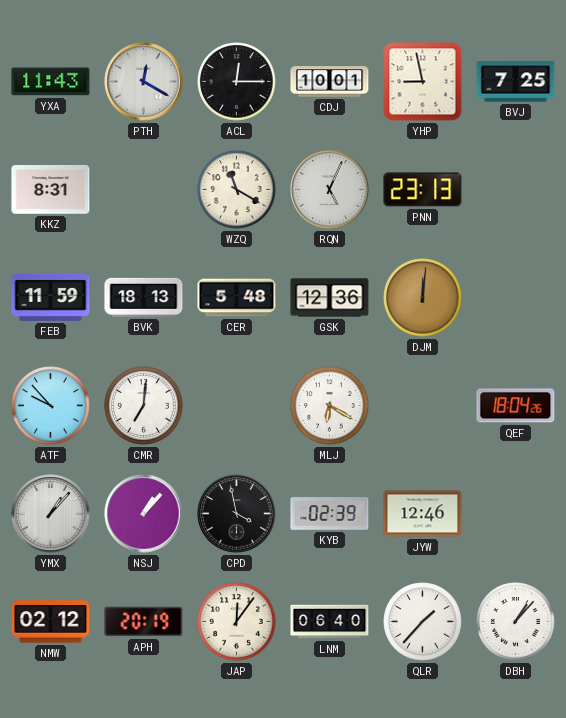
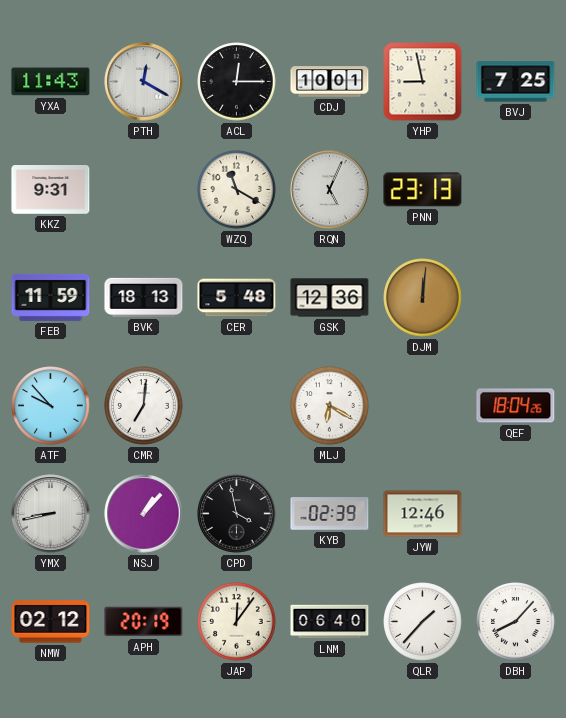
KKZ: 8:31 -> 9:31 (51, 190)
YMX: 1:07 -> 8:43 (51, 514)
DBH: 1:07 -> 8:07 (516, 622)
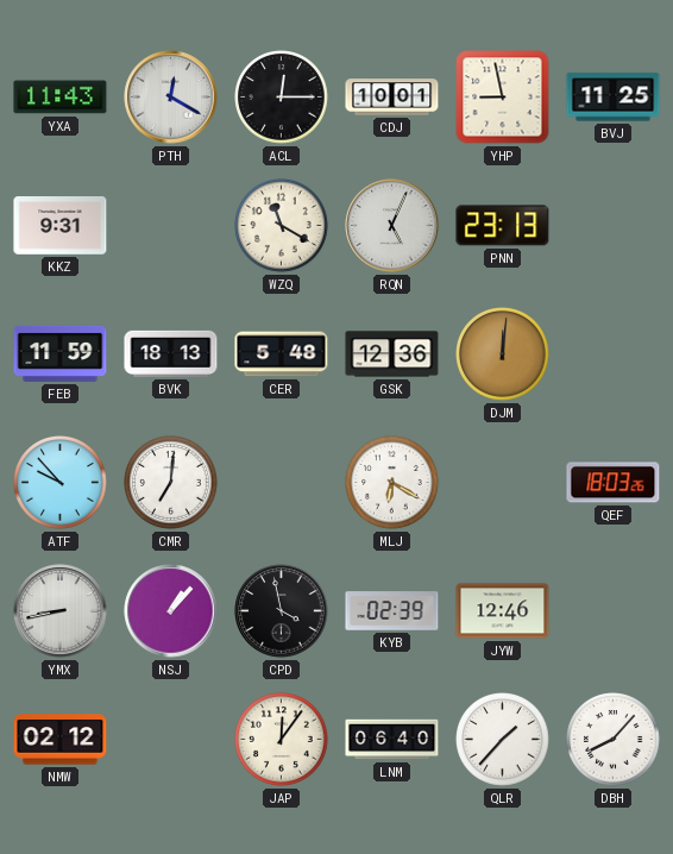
BVJ: 7:25 -> 11:25 (614, 98)
QEF: 18:04 -> 18:03 (614, 483)
APH: 20:19 -> none (144, 622)
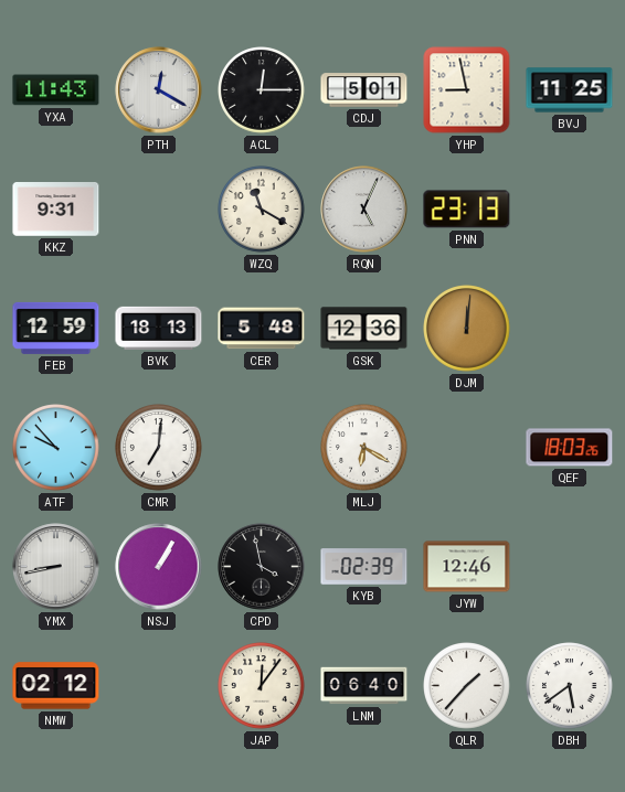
CDJ: 10:01 -> 5:01 (364, 90)
FEB: 11:59 -> 12:59 (56, 328)
NSJ: 1:07 -> 1:05 (159, 567)
DBH: 8:07 -> 5:39 (570, 686)
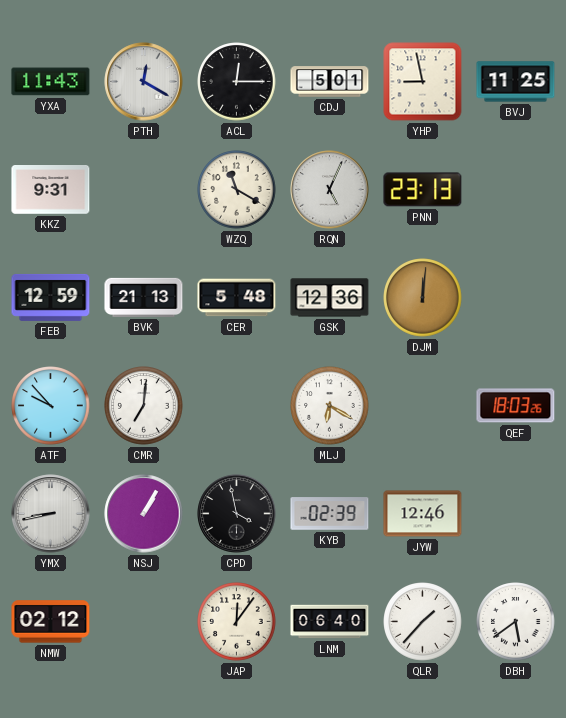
BVK: 18:13 -> 21:13 (144, 297)
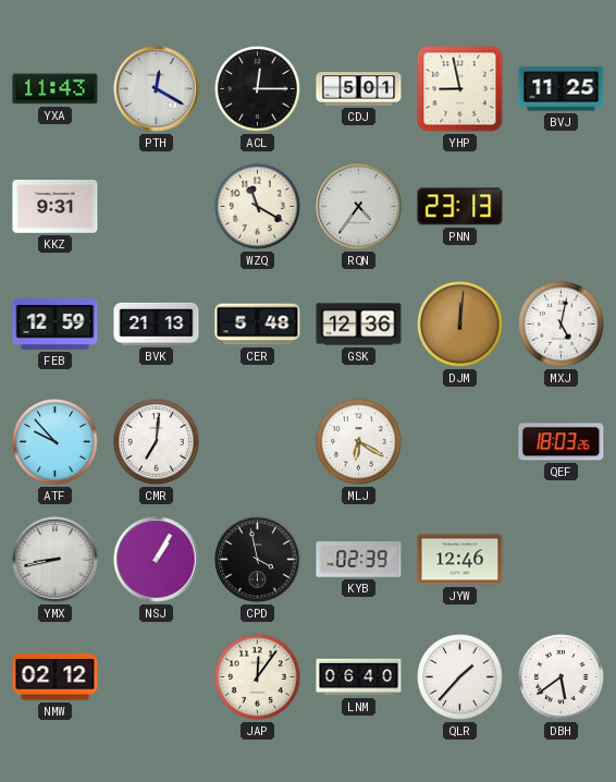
RQN: 5:04 -> 4:36 (359, 207)
MXJ: none -> 5:02 (562, 325)
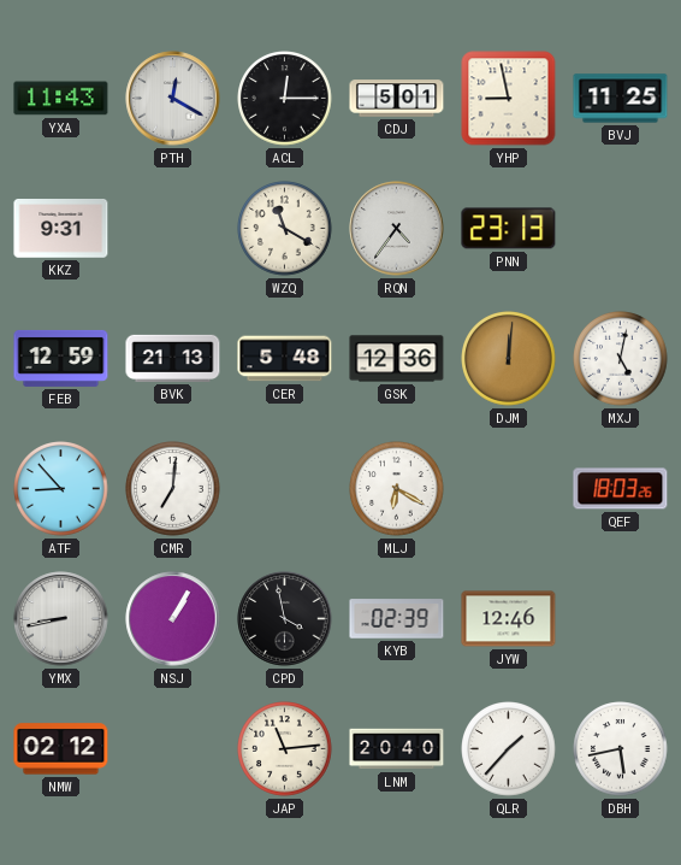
ATF: 9:53 -> 8:53 (61, 489)
JAP: 12:06 -> 11:14 (285, 749)
LNM: 06:40 -> 20:40 (397, 749)
DBH: 5:39 -> 5:43 (621, 749)
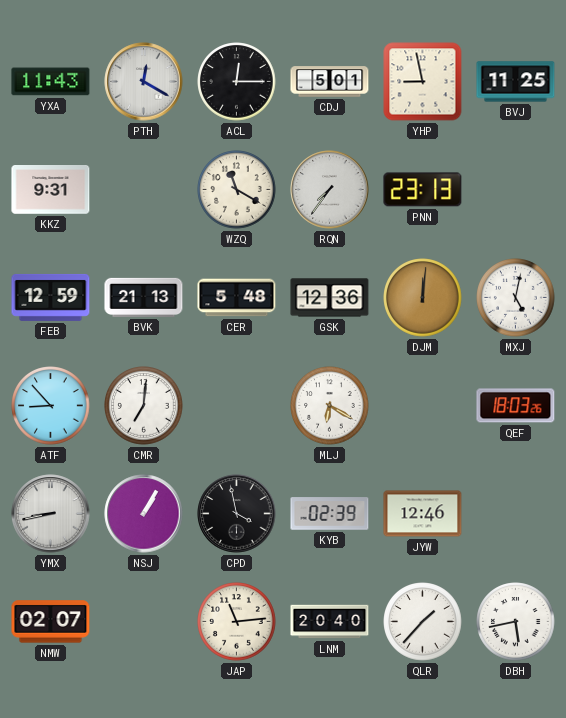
RQN: 4:36 -> 7:36 (330, 190)
NMW: 02:12 -> 02:07 (51, 622)
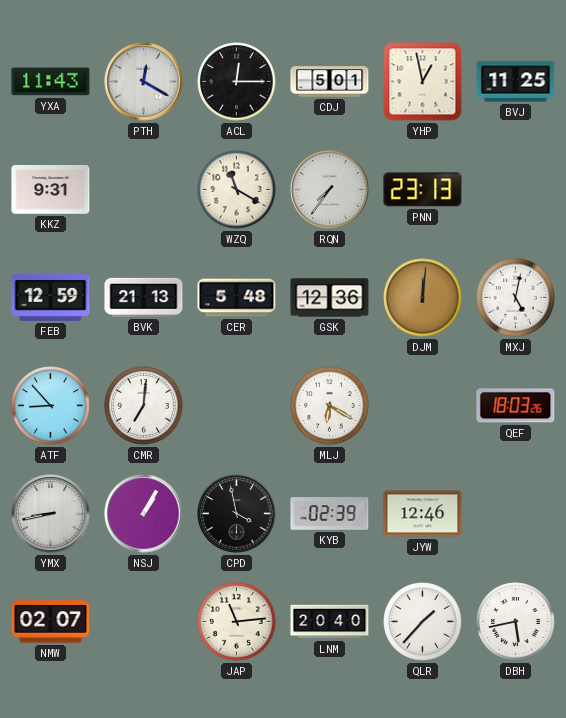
YHP: 8:58 -> 12:58 (423, 82)
